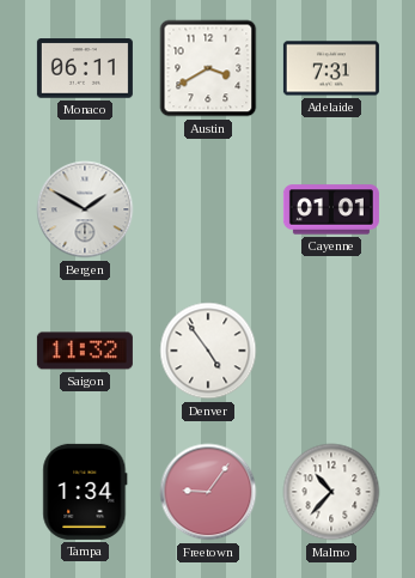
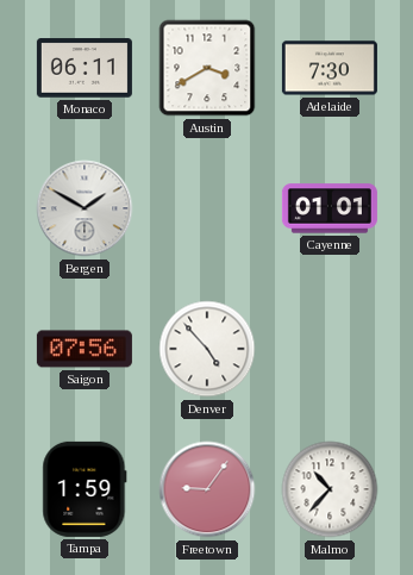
Adelaide: 7:31 -> 7:30 (330, 68)
Saigon: 11:32 -> 07:56 (85, 349)
Denver: 4:54 -> 4:53 (207, 349)
Tampa: 1:34 -> 1:59 (85, 489)
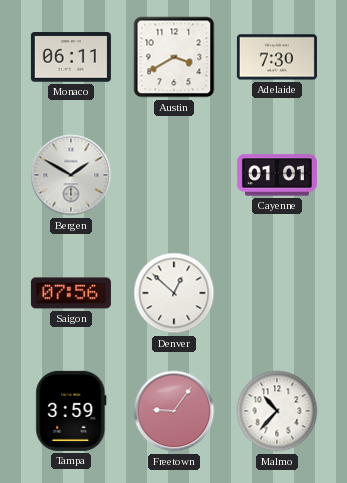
Denver: 4:53 -> 12:52 (174, 293)
Tampa: 1:59 -> 3:59 (71, 411)
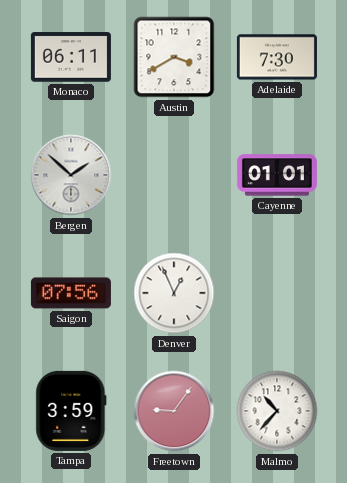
Bergen: 1:50 -> 1:52 (71, 175)
Denver: 12:52 -> 12:56 (174, 293)
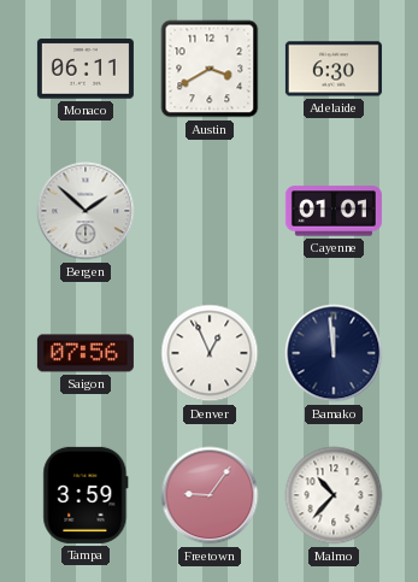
Adelaide: 7:30 -> 6:30 (334, 69)
Bamako: none -> 11:59 (334, 353)
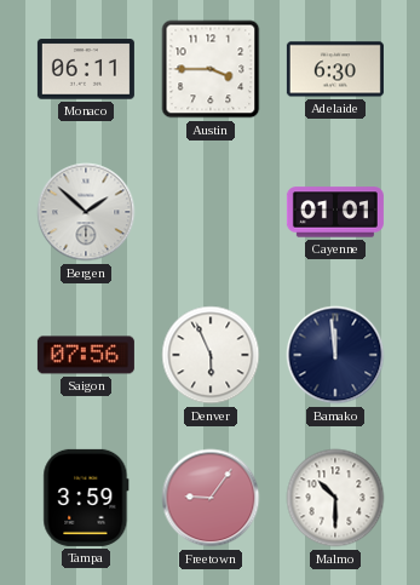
Austin: 3:40 -> 3:45 (211, 69)
Denver: 12:56 -> 5:56 (211, 355)
Malmo: 10:37 -> 10:30 (335, 498)
